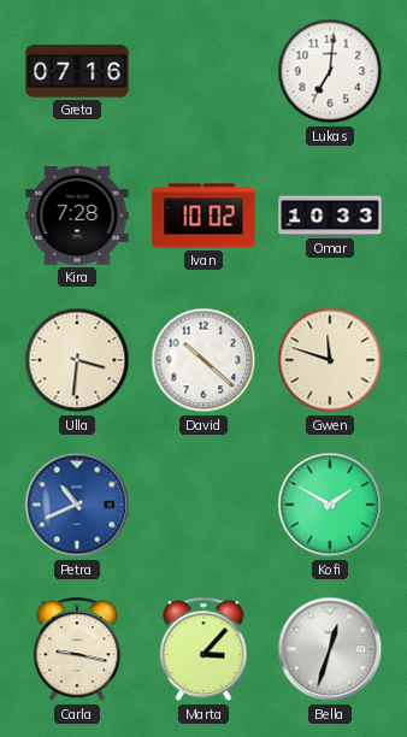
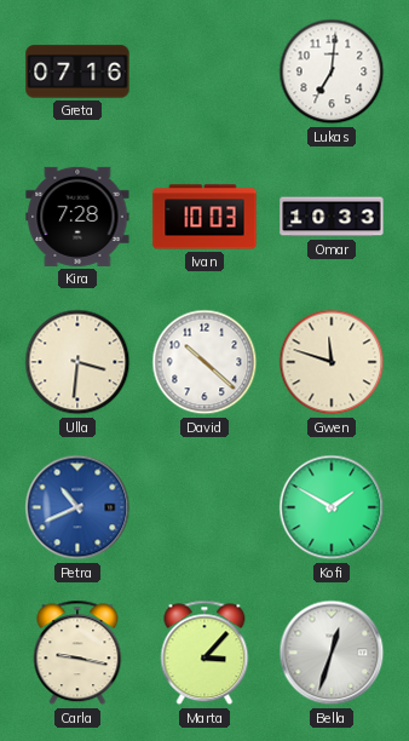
Ivan: 10:02 -> 10:03 (204, 217)
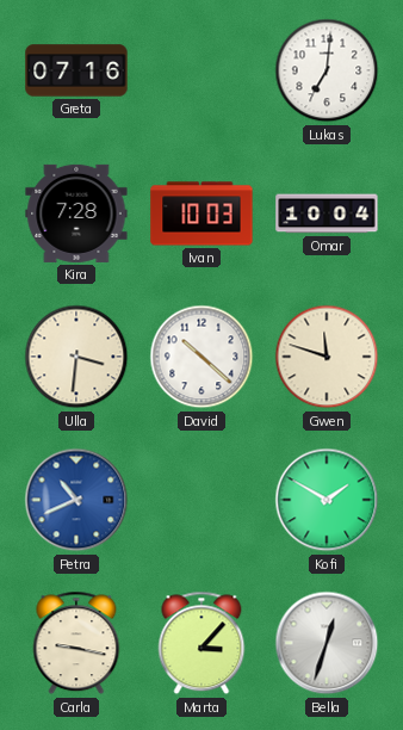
Omar: 10:33 -> 10:04 (327, 214)
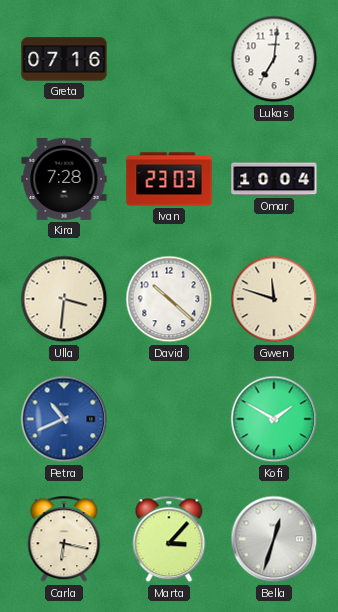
Ivan: 10:03 -> 23:03 (169, 179)
Carla: 9:17 -> 6:17 (64, 539)
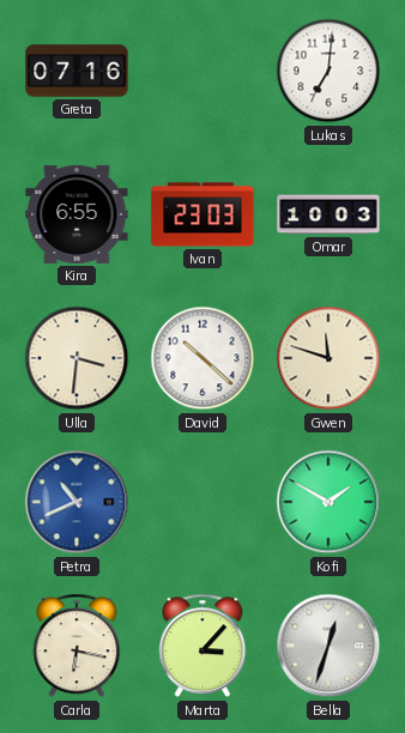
Kira: 7:28 -> 6:55 (77, 214)
Omar: 10:04 -> 10:03 (328, 214)
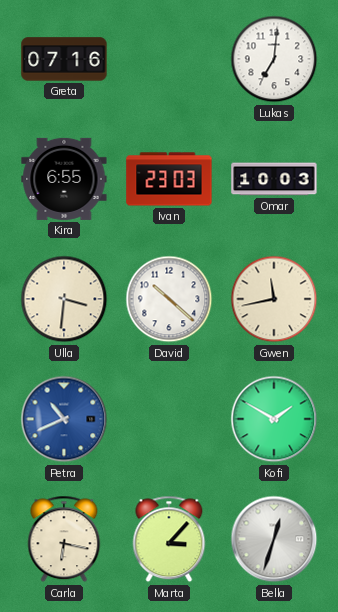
Gwen: 11:48 -> 11:43 (274, 299)
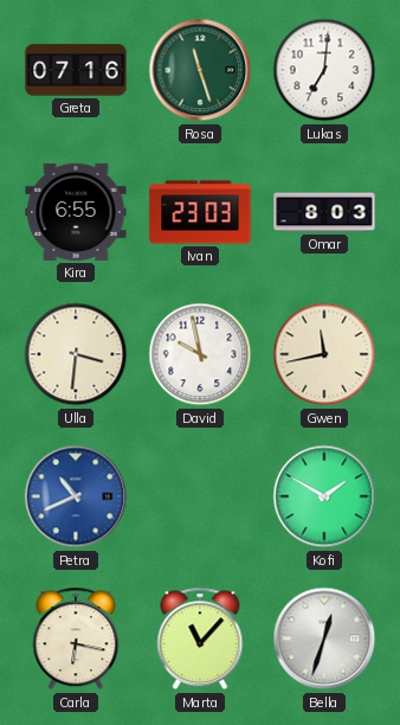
Rosa: none -> 11:27 (200, 70)
Omar: 10:03 -> 8:03 (324, 212)
David: 10:22 -> 9:58 (200, 354)
Marta: 3:07 -> 11:07 (200, 639)
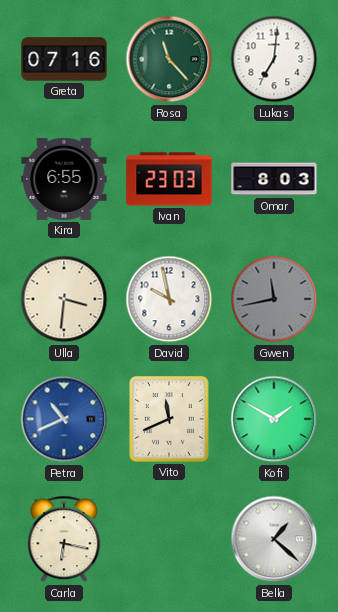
Rosa: 11:27 -> 11:23 (169, 59)
Gwen dial: cream -> grey (274, 299)
Vito: none -> 11:41 (169, 419)
Marta: 11:07 -> none (200, 639)
Bella: 12:33 -> 1:22 (274, 539)
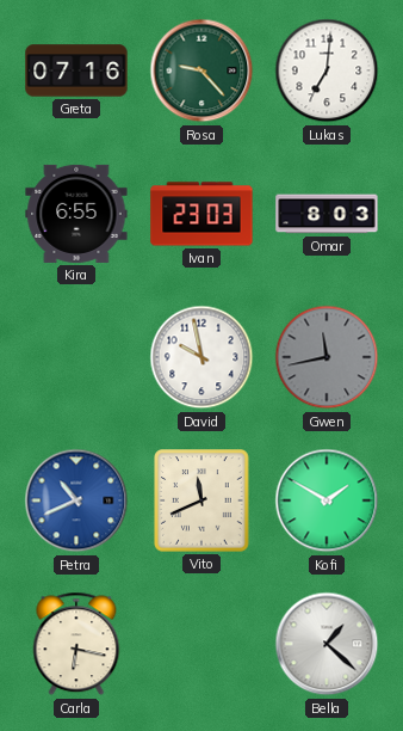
Rosa: 11:23 -> 9:23 (201, 70)
Ulla: 3:31 -> none (64, 299)
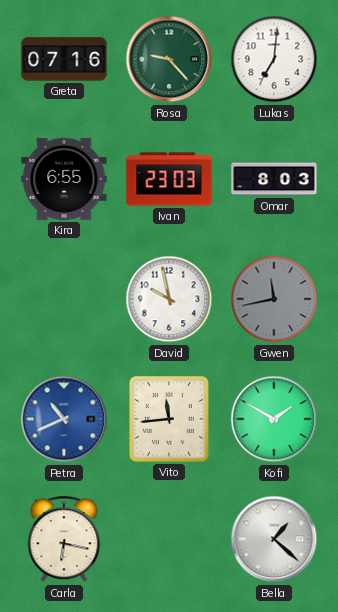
Vito: 11:41 -> 11:44 (169, 419)
